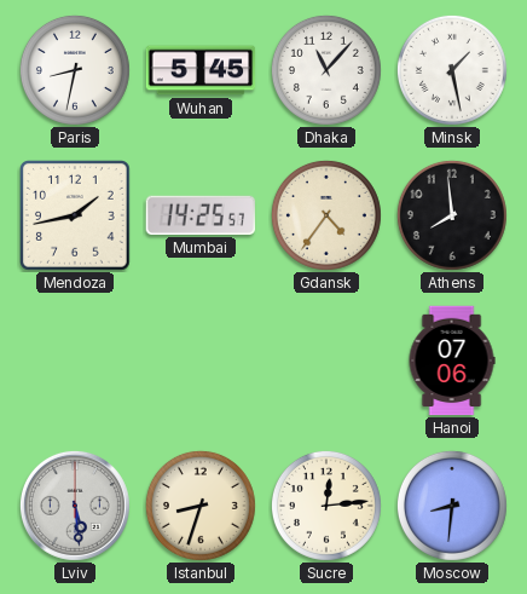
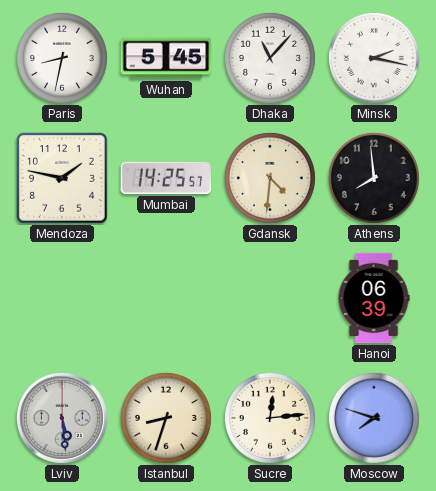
Minsk: 1:28 -> 2:17 (374, 58)
Mendoza: 1:43 -> 1:47 (62, 178)
Gdansk: 4:36 -> 4:31 (270, 178)
Hanoi: 07:06 -> 06:39 (374, 298)
Moscow: 8:31 -> 7:48 (374, 418)
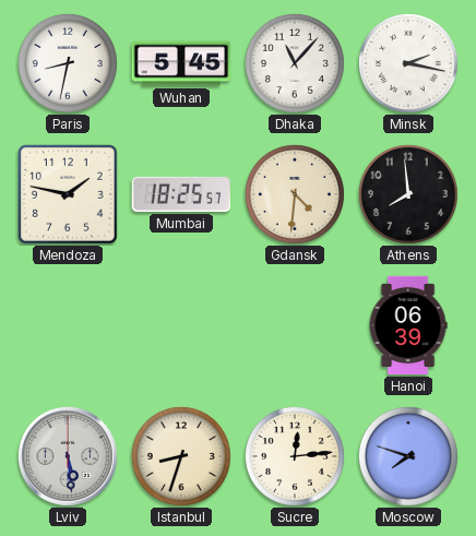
Mumbai: 14:25 -> 18:25 (180, 194)
